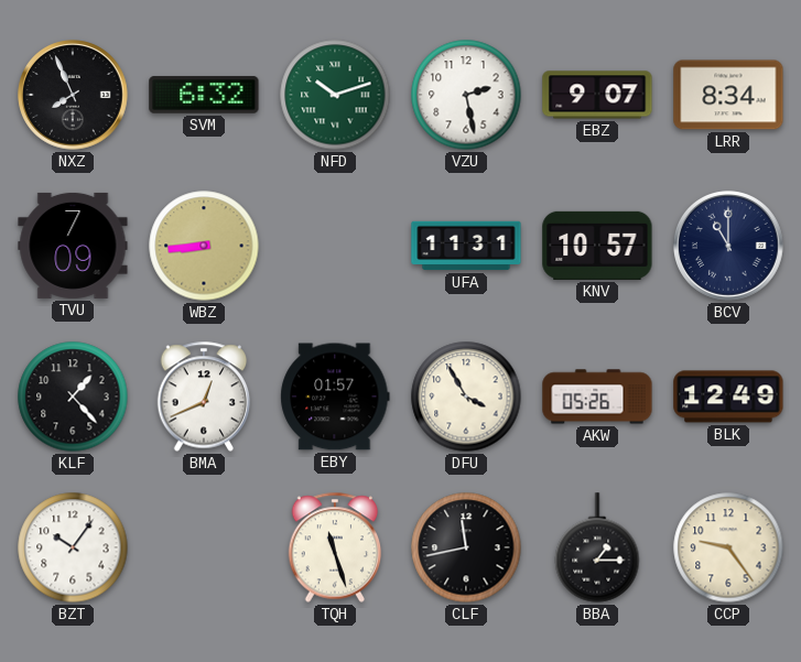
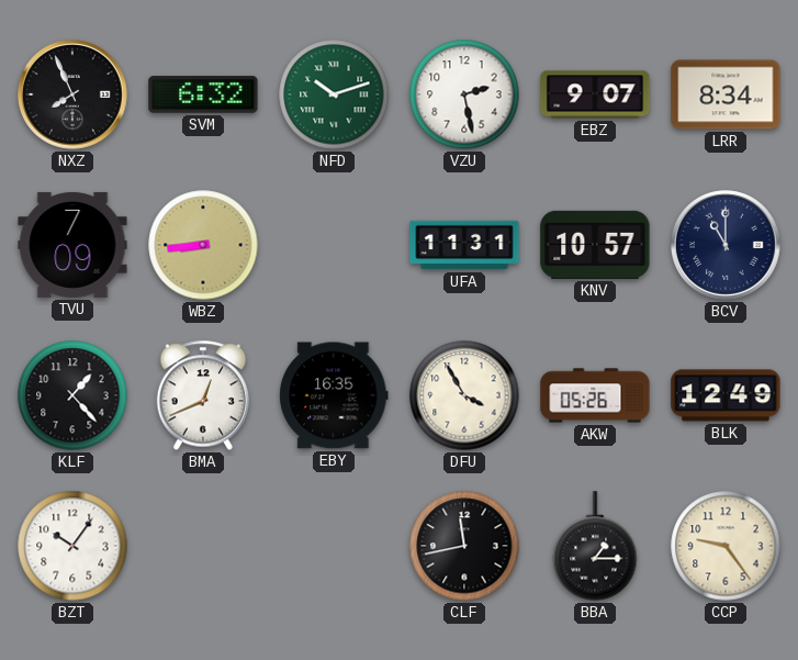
EBY: 01:57 -> 16:35 (334, 395)
TQH: 11:27 -> none (335, 547)
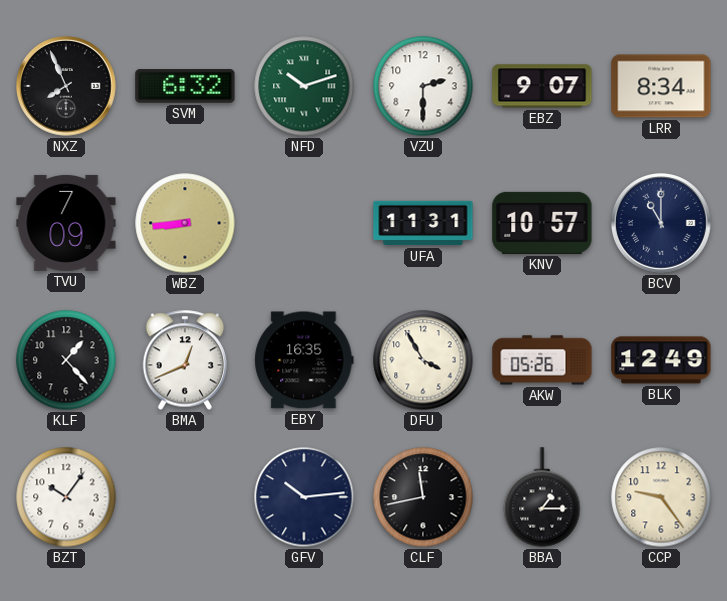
VZU: 2:28 -> 2:30 (423, 86)
GFV: none -> 10:14 (304, 497)
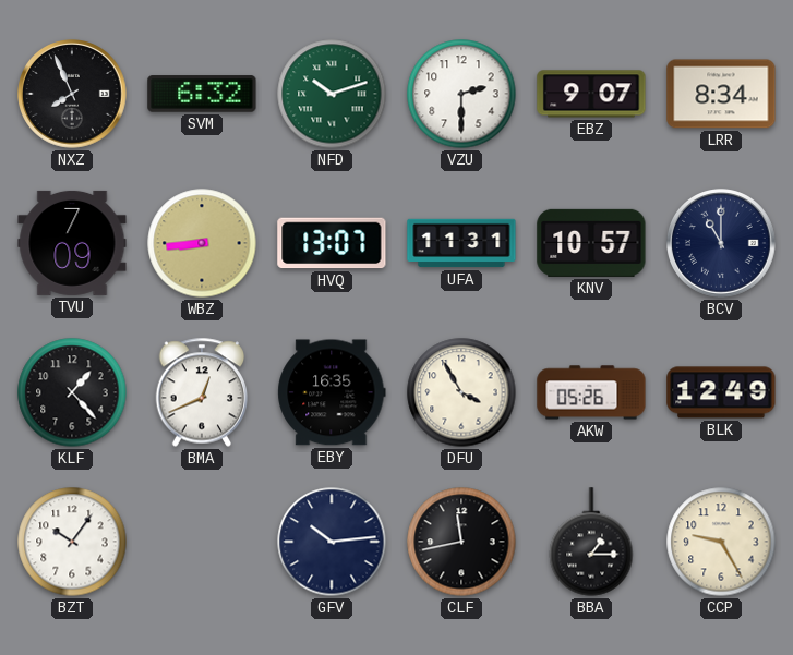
HVQ: none -> 13:07 (332, 243)
CCP: 9:24 -> 9:25 (721, 542)
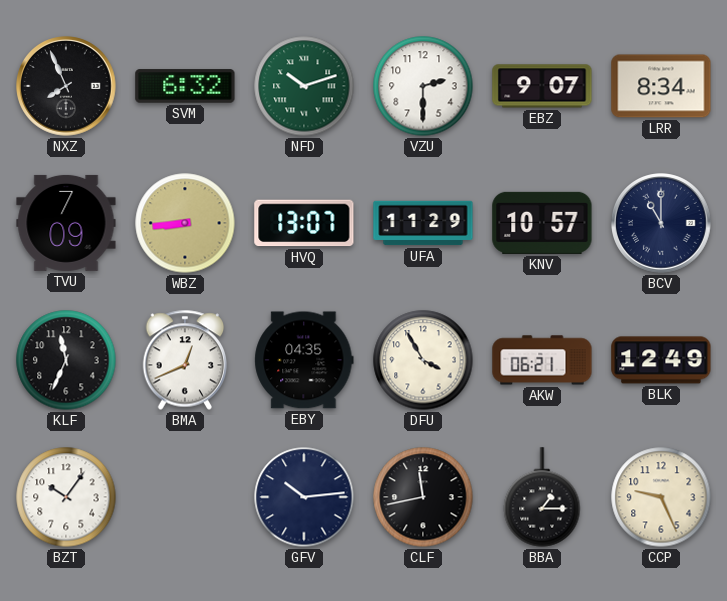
UFA: 11:31 -> 11:29 (423, 223)
KLF: 1:23 -> 11:34 (66, 360)
EBY: 16:35 -> 04:35 (304, 360)
AKW: 05:26 -> 06:21 (542, 360)
CCP: 9:25 -> 9:26 (661, 497)
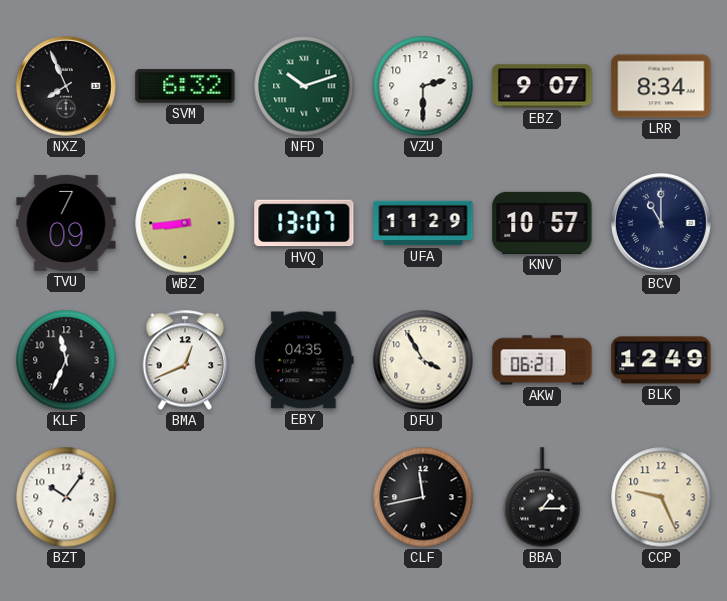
GFV: 10:14 -> none (304, 497)
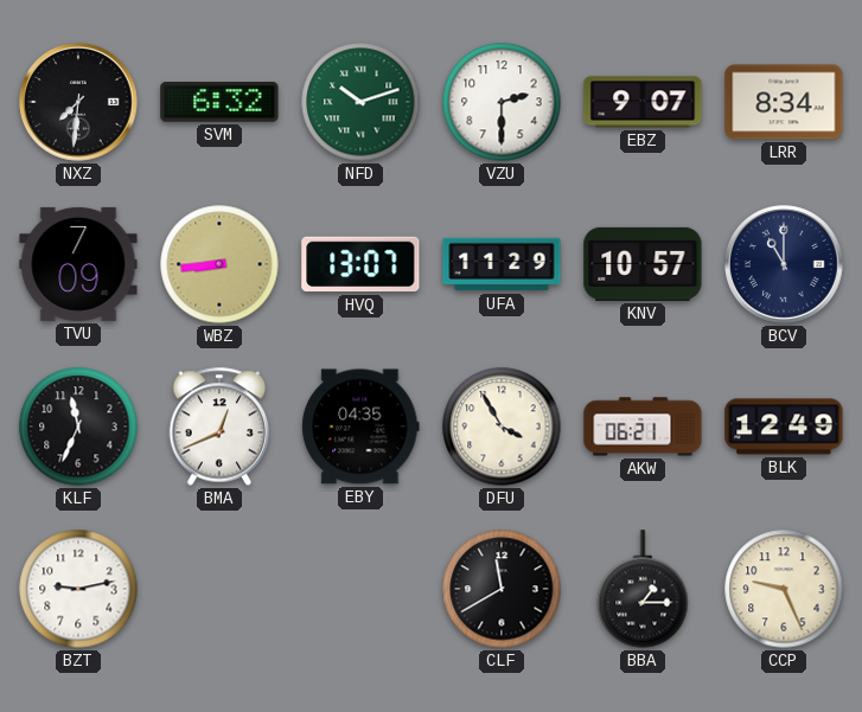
NXZ: 7:56 -> 7:31 (78, 102)
BZT: 10:06 -> 9:13 (78, 589)
CLF: 11:43 -> 11:40 (502, 589)
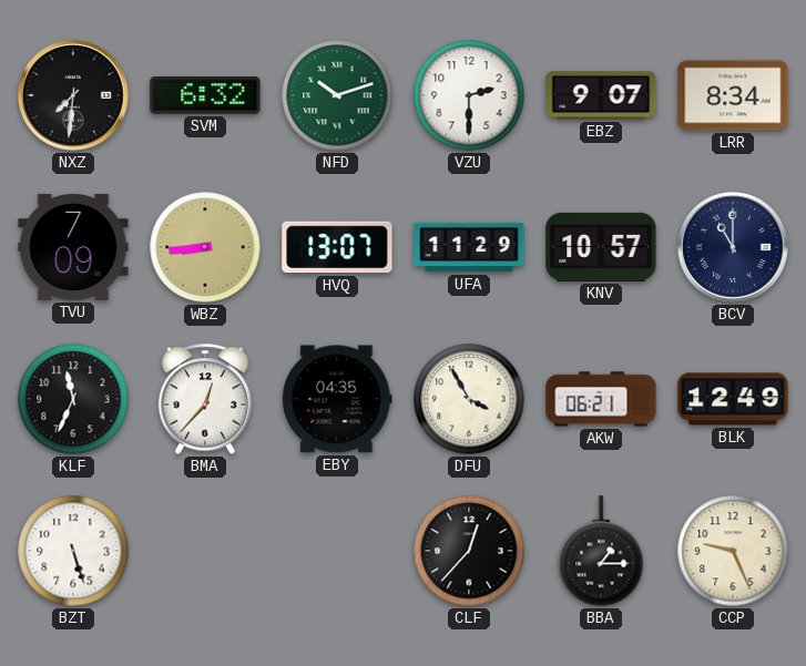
BMA: 12:41 -> 12:37 (205, 399)
BZT: 9:13 -> 5:27 (73, 551)
CLF: 11:40 -> 12:37 (469, 551)
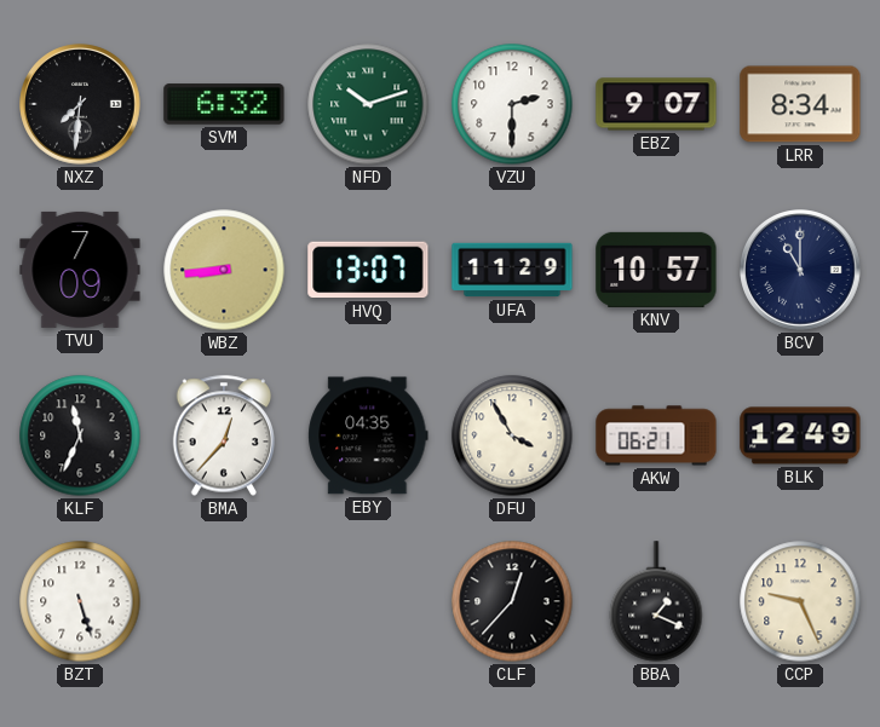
BBA: 1:15 -> 1:19 (656, 601)
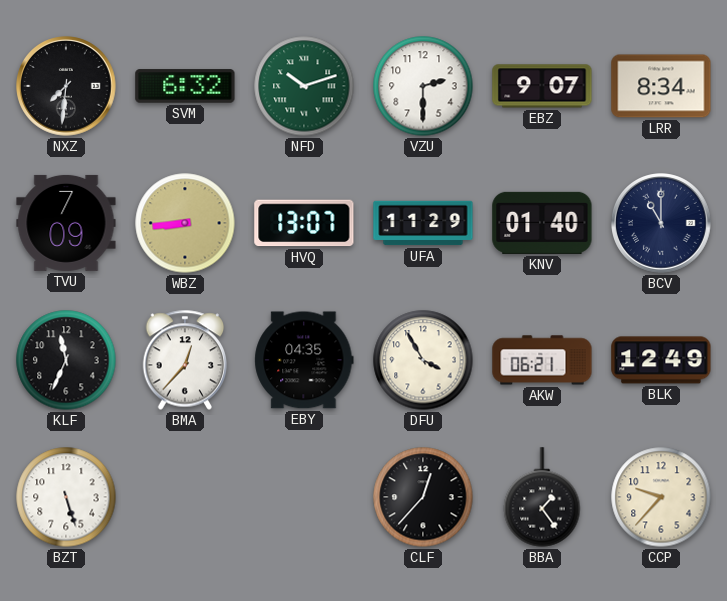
KNV: 10:57 -> 01:40 (542, 223)
BBA: 1:19 -> 1:24 (542, 497)
CCP: 9:26 -> 9:37 (661, 497)
